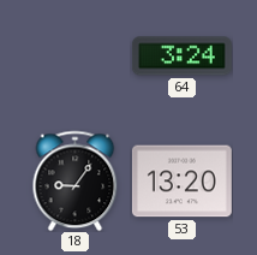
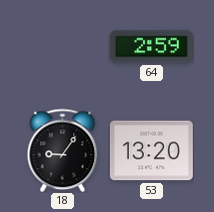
64: 3:24 -> 2:59 (151, 47)
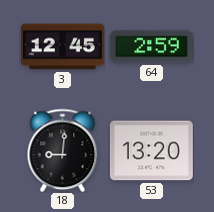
3: none -> 12:45 (62, 47)
18: 9:06 -> 9:01 (63, 150)
